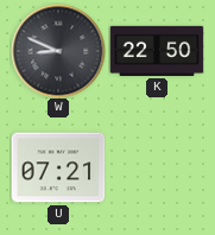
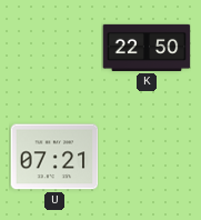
W: 8:49 -> none (58, 51)
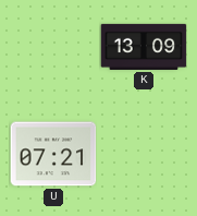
K: 22:50 -> 13:09 (144, 47)
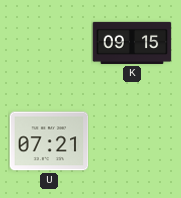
K: 13:09 -> 09:15 (132, 43)
